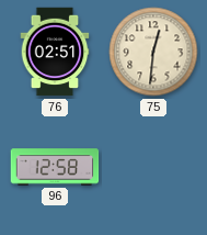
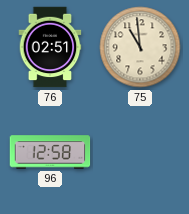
75: 12:31 -> 10:59 (140, 47)
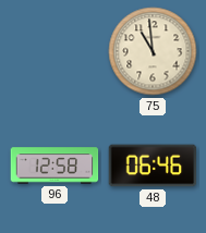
76: 02:51 -> none (50, 47)
48: none -> 06:46 (153, 165)
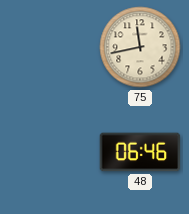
75: 10:59 -> 11:43 (140, 47)
96: 12:58 -> none (54, 165)
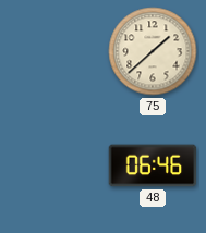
75: 11:43 -> 1:38 (153, 51)
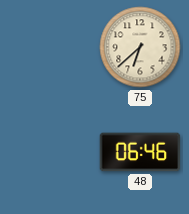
75: 1:38 -> 6:38 (140, 47)
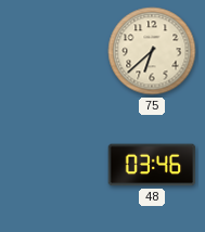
48: 06:46 -> 03:46 (152, 165)
